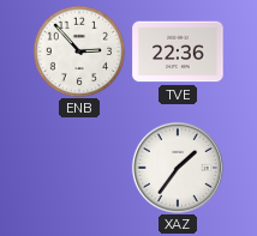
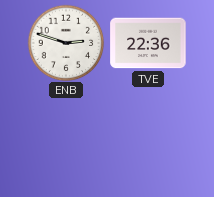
ENB: 2:53 -> 2:48 (66, 43)
XAZ: 1:36 -> none (178, 168)
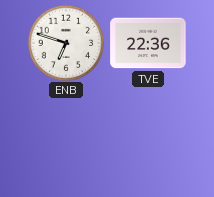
ENB: 2:48 -> 6:48 (66, 43)
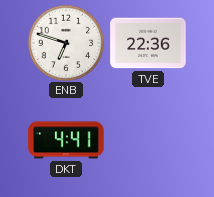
DKT: none -> 4:41 (66, 140)
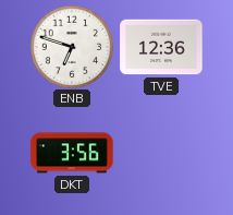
TVE: 22:36 -> 12:36 (161, 47)
DKT: 4:41 -> 3:56 (72, 153)
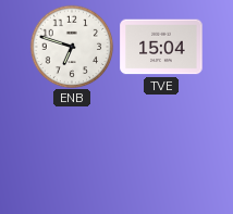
TVE: 12:36 -> 15:04 (161, 47)
DKT: 3:56 -> none (72, 153)
